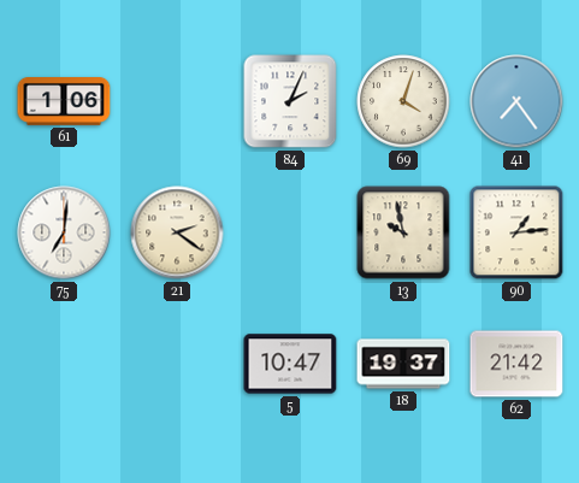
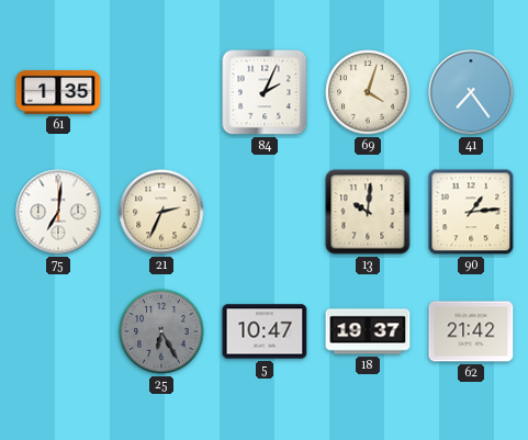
61: 1:06 -> 1:35 (58, 93)
21: 2:21 -> 2:34 (161, 212)
13: 9:58 -> 10:01 (368, 212)
25: none -> 6:25 (161, 331)
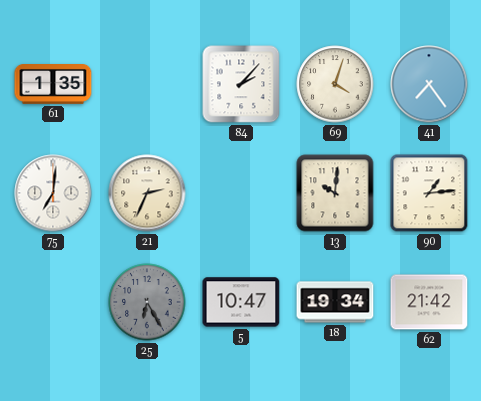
84: 2:04 -> 2:07 (241, 84)
18: 19:37 -> 19:34 (335, 302)
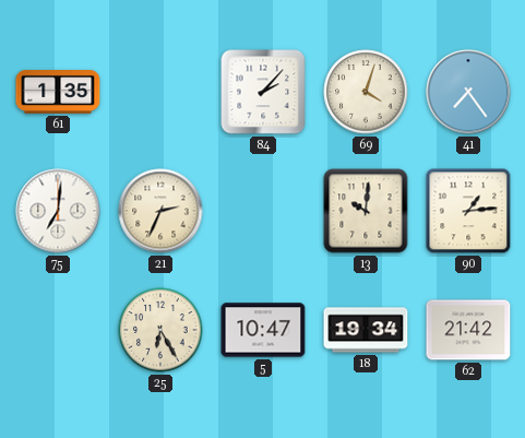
25 dial: grey -> cream (160, 330)
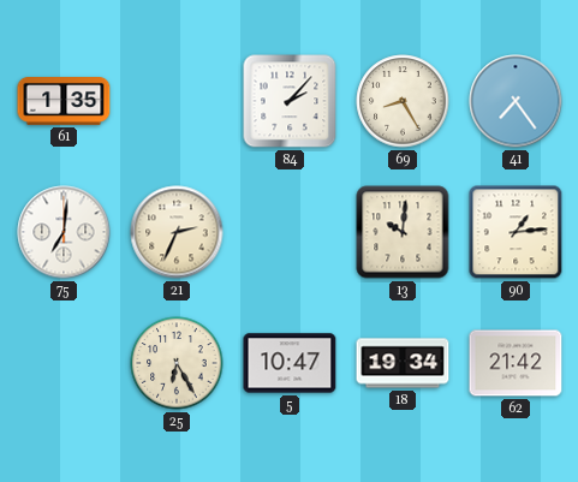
69: 4:03 -> 8:25 (403, 101)
